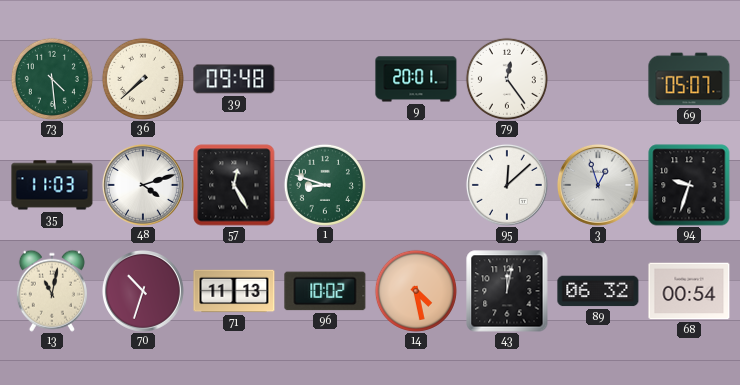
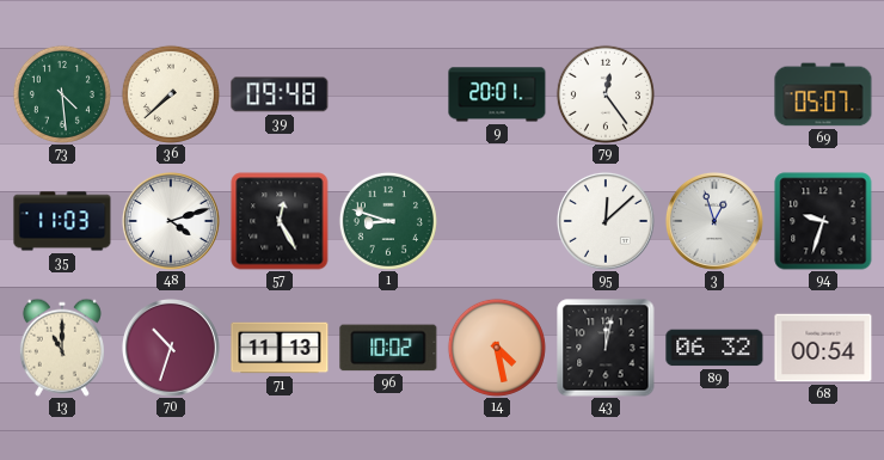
13: 11:02 -> 11:00 (62, 348)
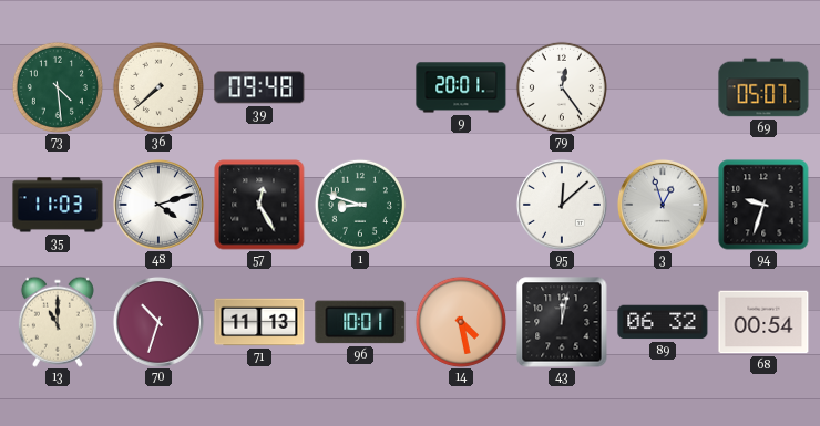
96: 10:02 -> 10:01 (360, 322)
